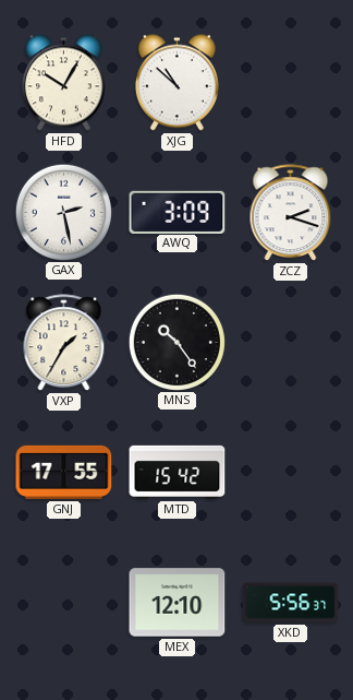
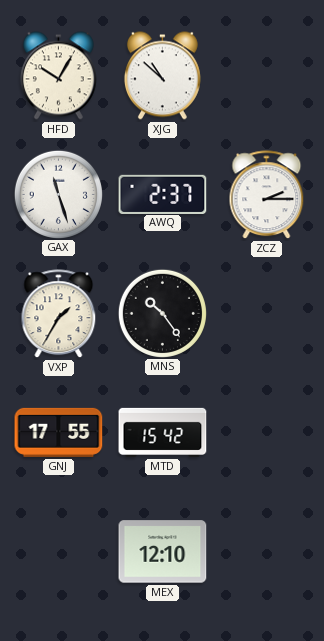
GAX: 2:28 -> 11:27 (58, 194)
AWQ: 3:09 -> 2:37 (163, 194)
ZCZ: 2:18 -> 2:15 (267, 195)
XKD: 5:56 -> none (291, 603)
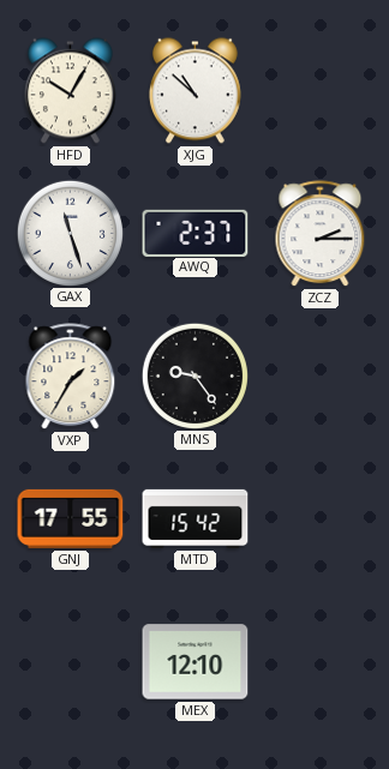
MNS: 10:24 -> 9:24 (194, 376)
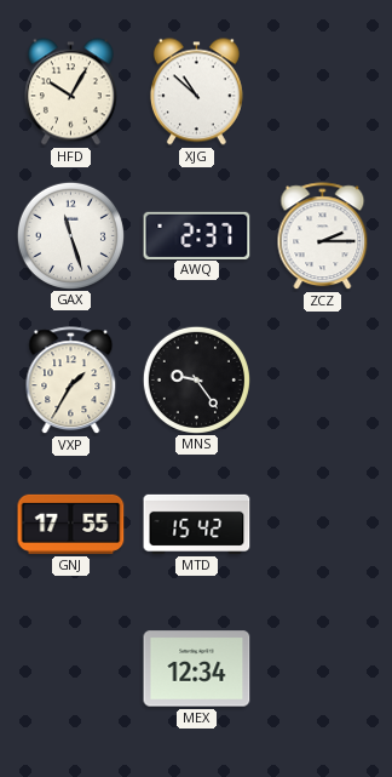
MEX: 12:10 -> 12:34 (197, 669)
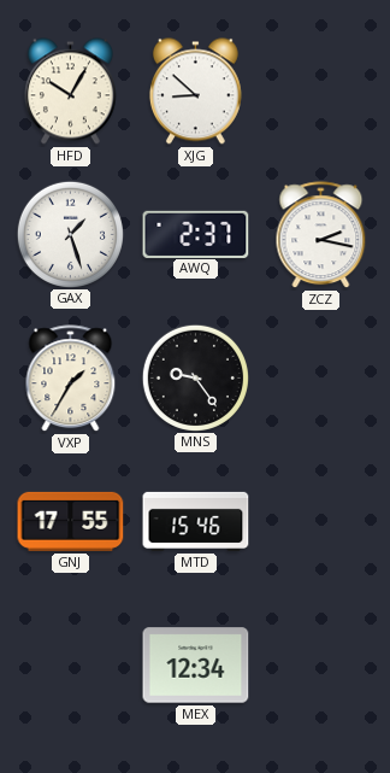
XJG: 10:52 -> 8:52 (195, 92)
GAX: 11:27 -> 1:27 (70, 234)
ZCZ: 2:15 -> 2:17 (321, 235)
MTD: 15:42 -> 15:46 (196, 521)
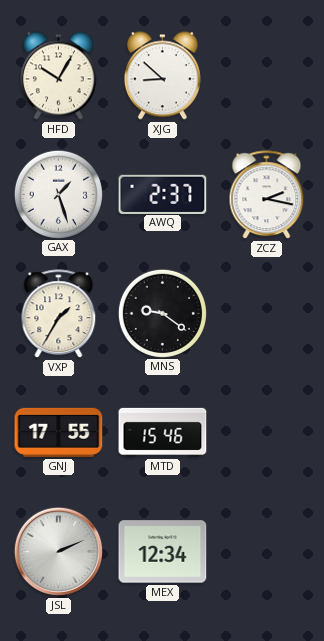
MNS: 9:24 -> 9:21 (162, 313)
JSL: none -> 2:11 (58, 551)
